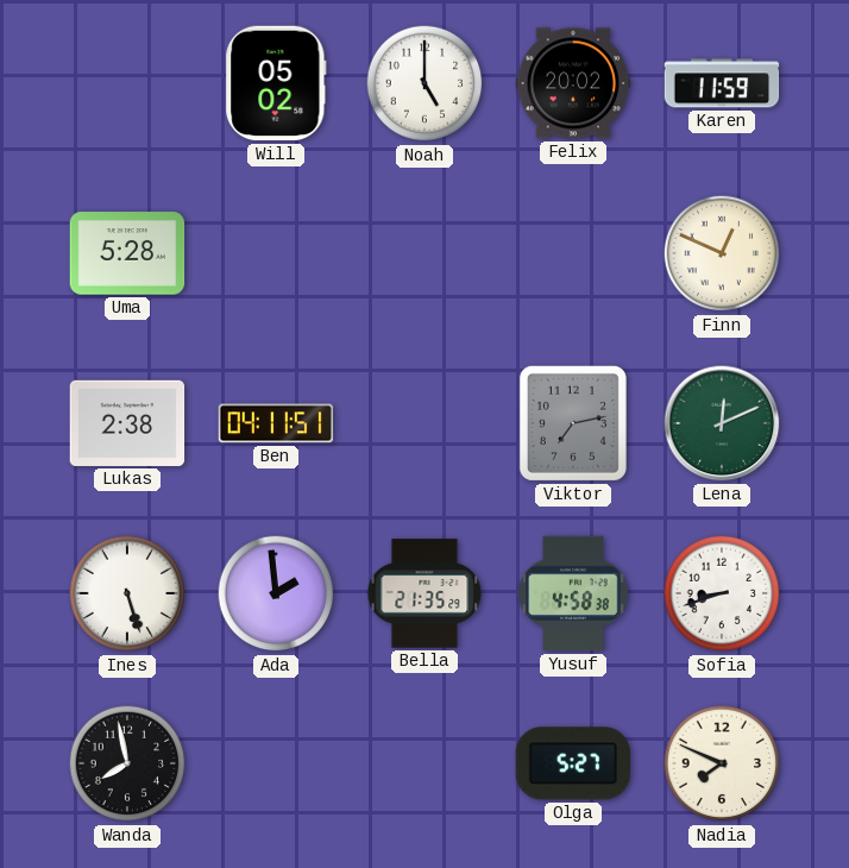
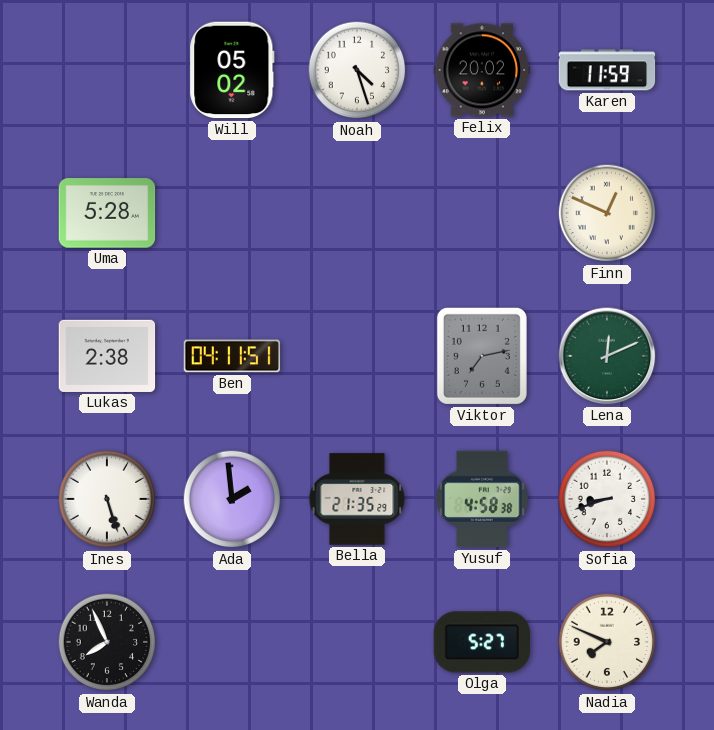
Noah: 5:00 -> 4:27 (357, 70)
Wanda: 7:58 -> 7:56 (107, 642)
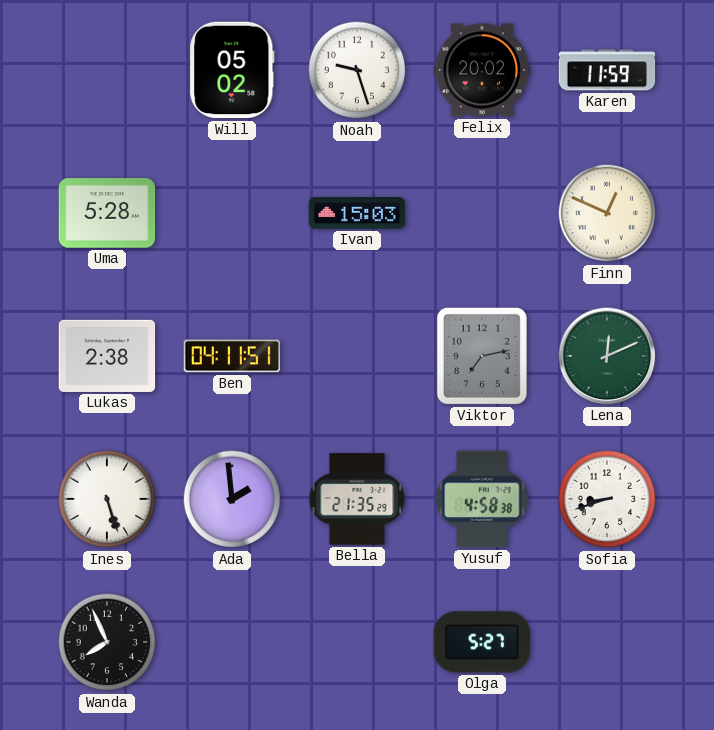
Noah: 4:27 -> 9:27 (357, 70)
Ivan: none -> 15:03 (357, 213)
Nadia: 7:49 -> none (607, 642)
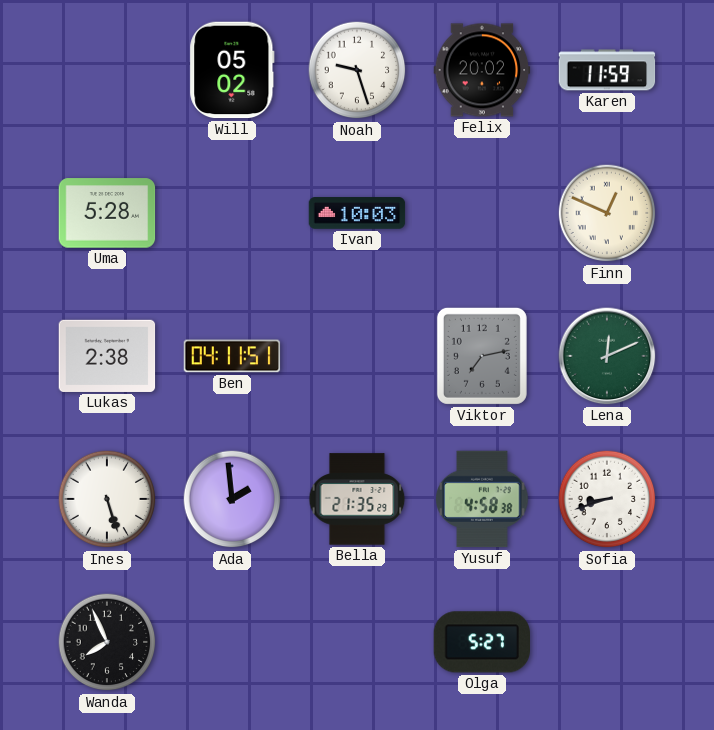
Ivan: 15:03 -> 10:03 (357, 213)
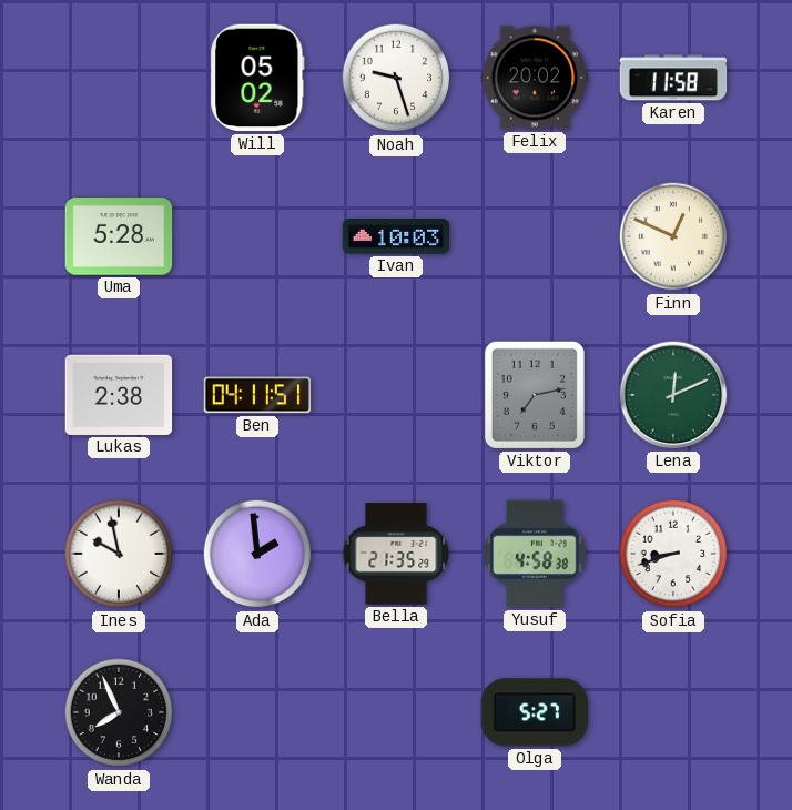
Karen: 11:59 -> 11:58 (673, 78)
Ines: 5:27 -> 9:58 (119, 554)
